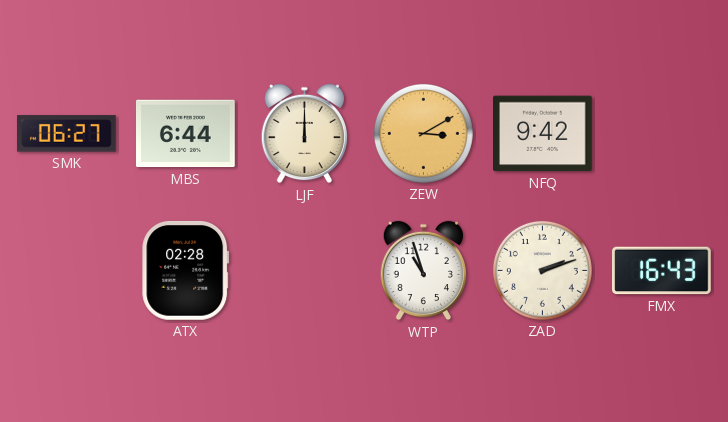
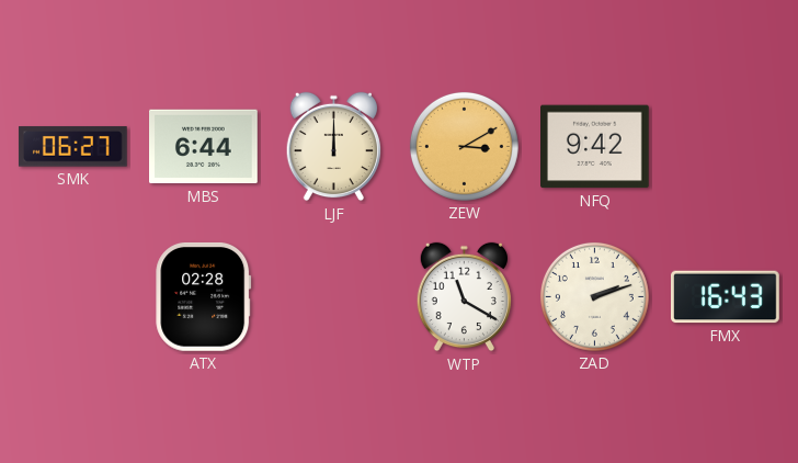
WTP: 10:57 -> 11:20 (464, 297)
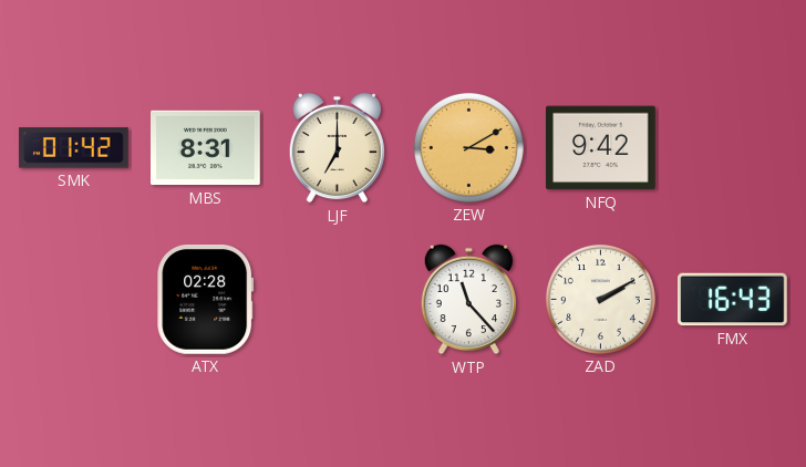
SMK: 06:27 -> 01:42 (73, 148)
MBS: 6:44 -> 8:31 (206, 148)
LJF: 12:00 -> 7:00 (337, 148)
WTP: 11:20 -> 11:23 (468, 300)
ZAD: 2:12 -> 2:10 (600, 299)
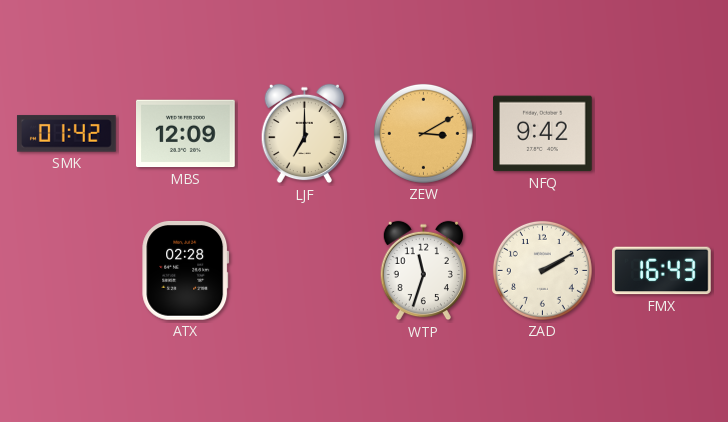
MBS: 8:31 -> 12:09 (186, 134)
WTP: 11:23 -> 11:33 (423, 271)
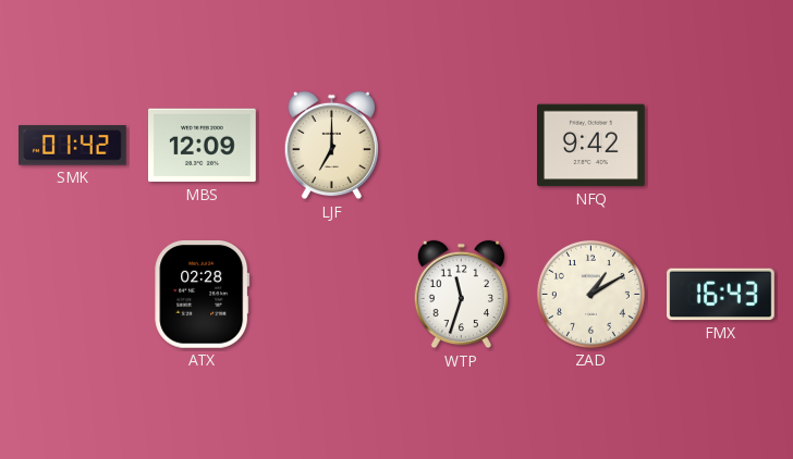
ZEW: 3:10 -> none (423, 133)
ZAD: 2:10 -> 1:10 (590, 294)
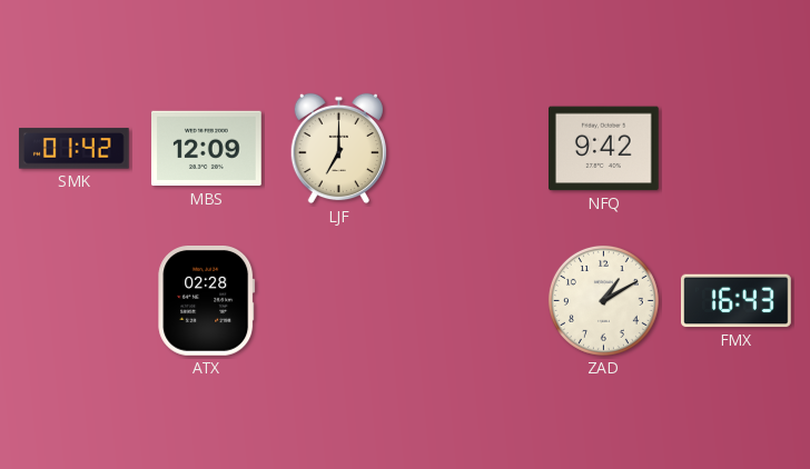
WTP: 11:33 -> none (461, 295)
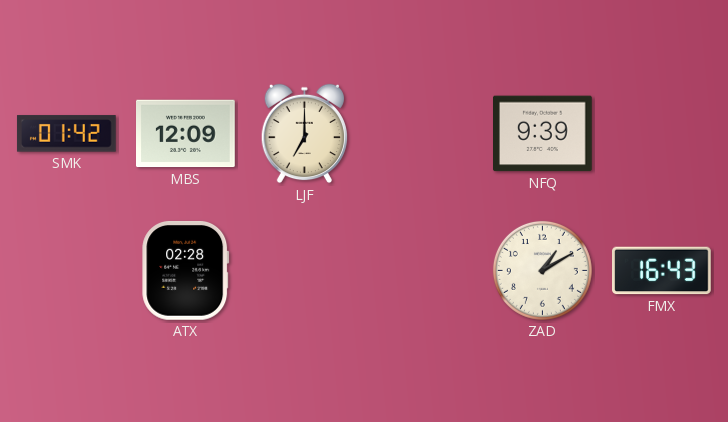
NFQ: 9:42 -> 9:39 (543, 134)
